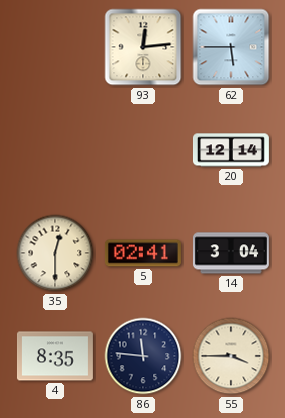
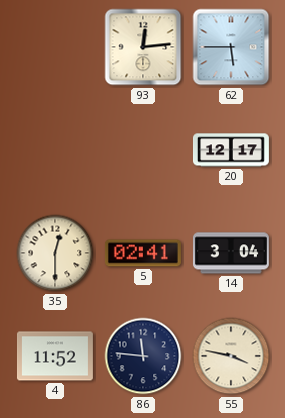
20: 12:14 -> 12:17 (231, 150)
4: 8:35 -> 11:52 (55, 356)
55: 3:45 -> 3:47 (231, 356)
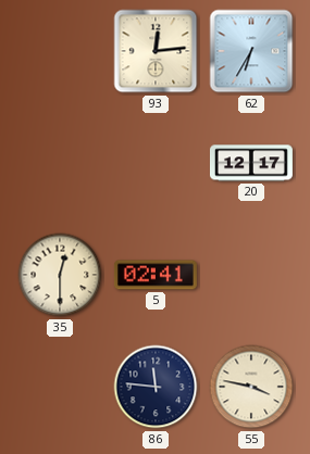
62: 5:45 -> 6:35 (251, 51)
14: 3:04 -> none (231, 253)
4: 11:52 -> none (55, 356)
